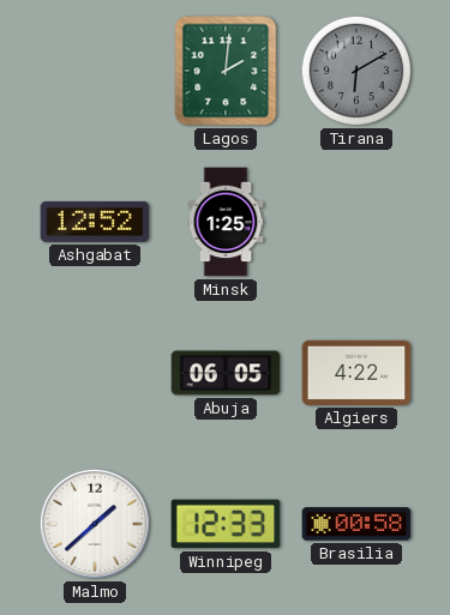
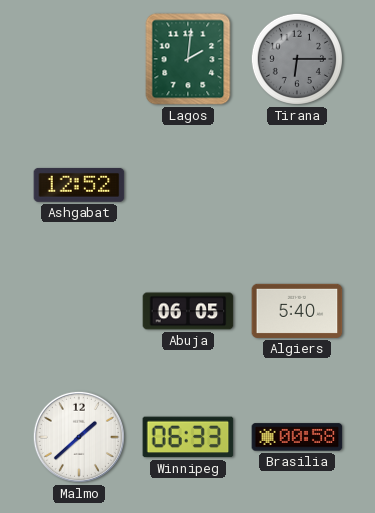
Tirana: 6:10 -> 6:15 (297, 59)
Minsk: 1:25 -> none (226, 222)
Algiers: 4:22 -> 5:40 (297, 311)
Winnipeg: 12:33 -> 06:33 (188, 437)
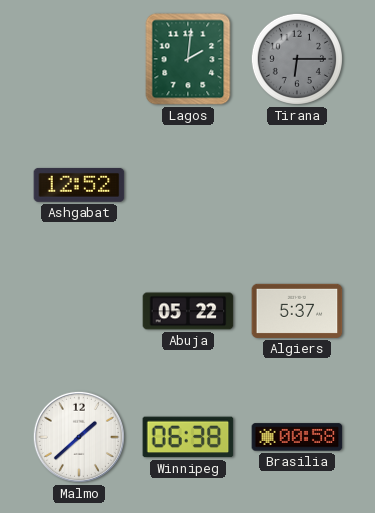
Abuja: 06:05 -> 05:22 (188, 311)
Algiers: 5:40 -> 5:37 (297, 311)
Winnipeg: 06:33 -> 06:38 (188, 437)
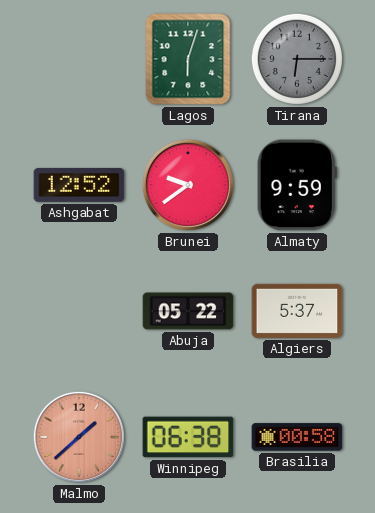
Lagos: 2:01 -> 6:03 (188, 59)
Brunei: none -> 9:39 (188, 185)
Almaty: none -> 9:59 (297, 185)
Malmo dial: white -> salmon (79, 437)
